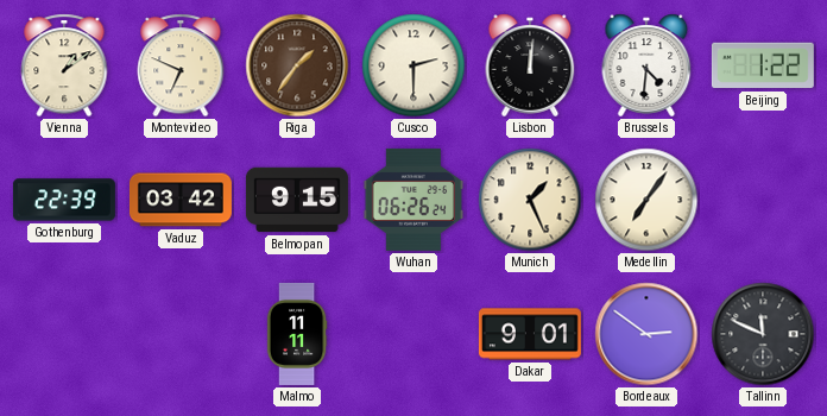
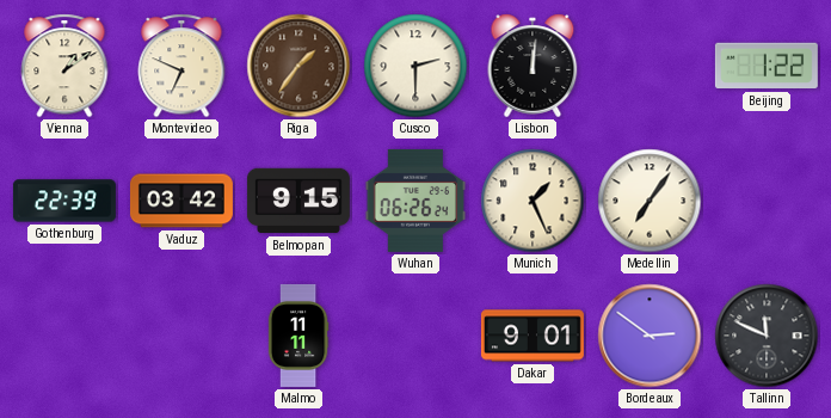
Brussels: 4:31 -> none (646, 65)
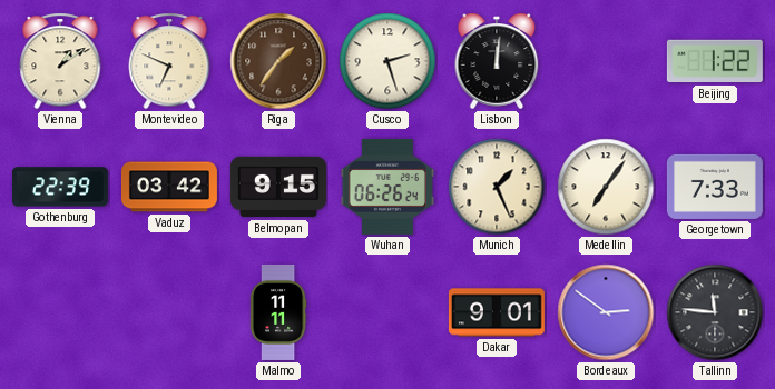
Cusco: 2:30 -> 2:27 (387, 61)
Georgetown: none -> 7:33 (715, 187)
Tallinn: 11:49 -> 11:46 (715, 312)
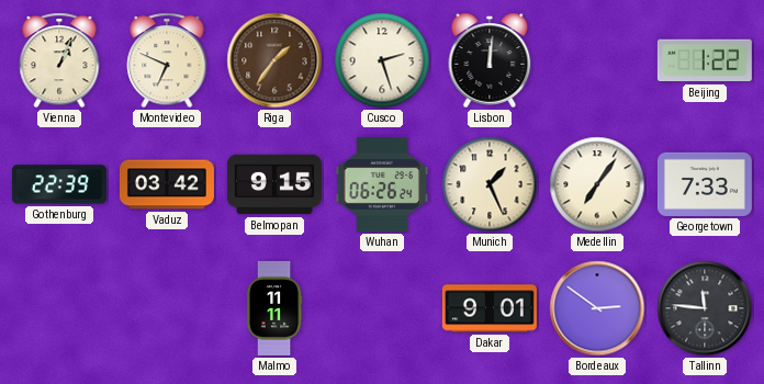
Vienna: 1:09 -> 1:04 (59, 60)
